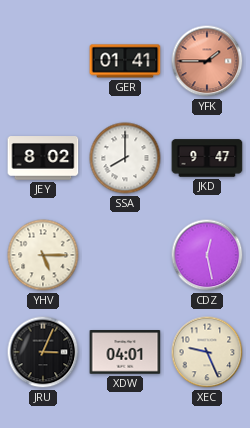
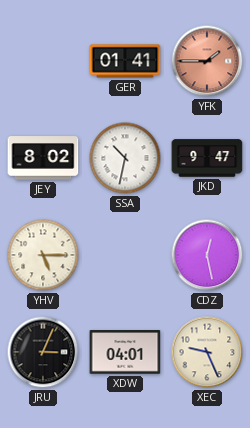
SSA: 8:00 -> 10:32 (125, 158)
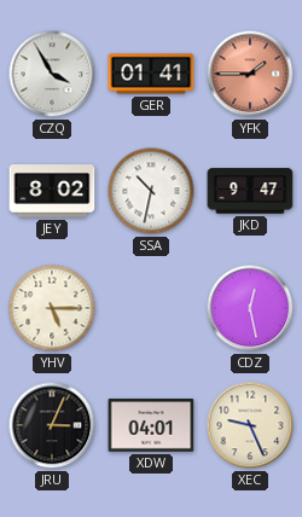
CZQ: none -> 3:55 (52, 74)
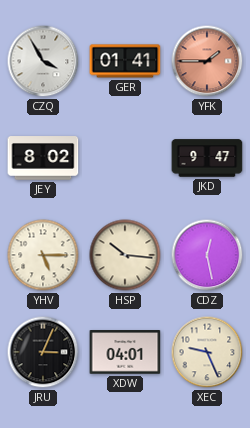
SSA: 10:32 -> none (151, 191)
HSP: none -> 10:16 (125, 255)
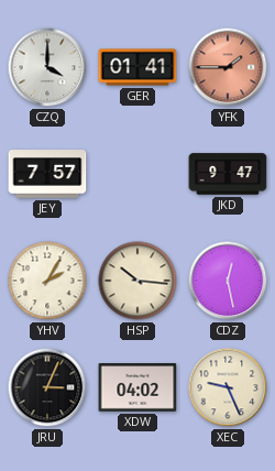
CZQ: 3:55 -> 4:00 (47, 67)
JEY: 8:02 -> 7:57 (47, 174)
YHV: 5:15 -> 2:05 (47, 281)
XDW: 04:01 -> 04:02 (137, 387)
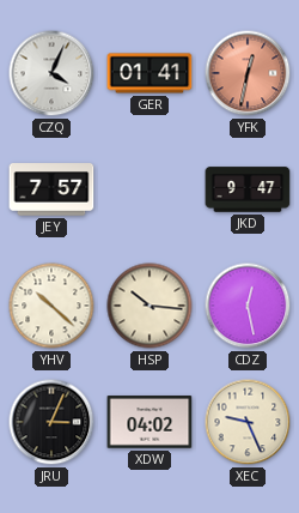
CZQ: 4:00 -> 4:04 (51, 73)
YFK: 1:45 -> 12:32 (248, 73)
YHV: 2:05 -> 10:22 (51, 306)
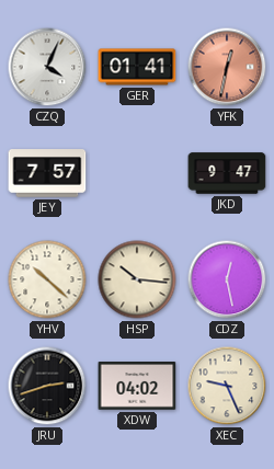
JRU: 3:04 -> 2:42 (47, 386)
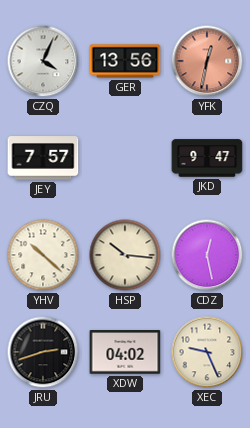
GER: 01:41 -> 13:56 (125, 61)
